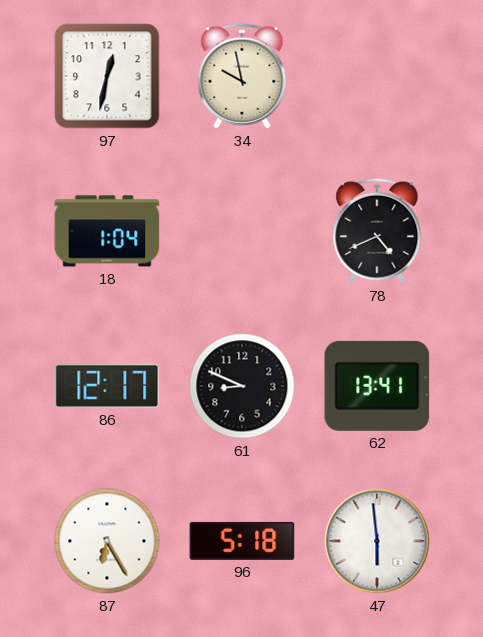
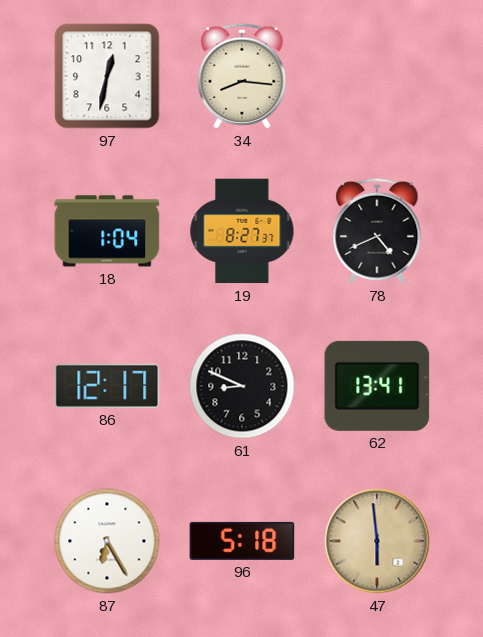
34: 9:58 -> 8:16 (242, 76)
19: none -> 8:27 (242, 231)
47 dial: white -> champagne (377, 541)
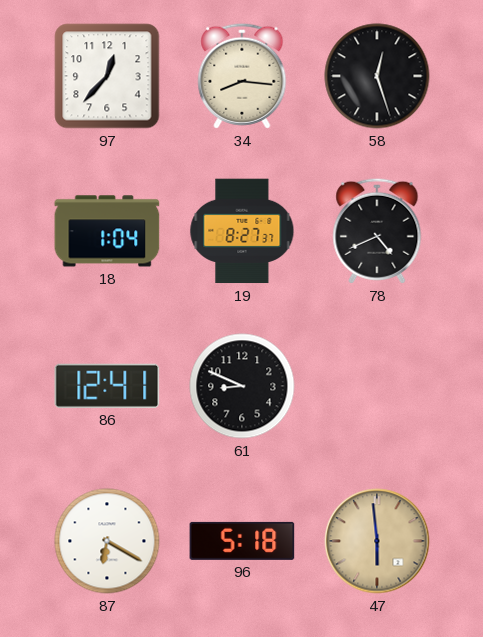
97: 12:32 -> 12:37 (107, 76)
58: none -> 12:27 (377, 76)
86: 12:17 -> 12:41 (107, 386)
62: 13:41 -> none (377, 386)
87: 6:25 -> 6:20 (107, 541)
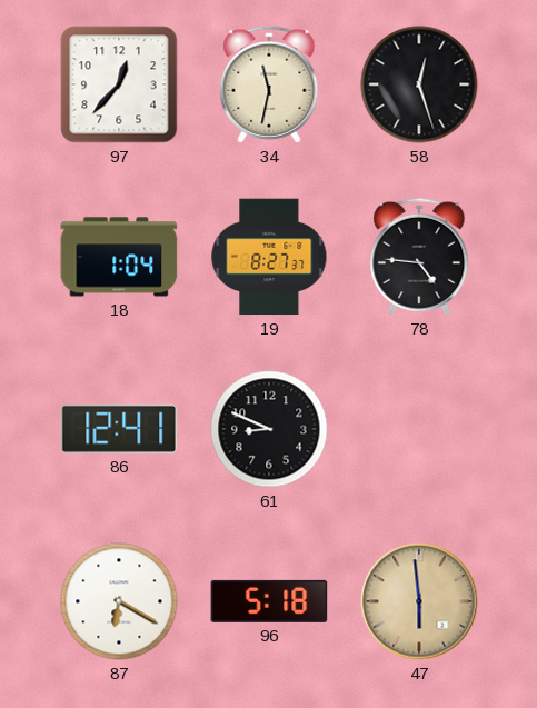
34: 8:16 -> 11:32 (269, 84)
78: 4:41 -> 4:46 (419, 257)
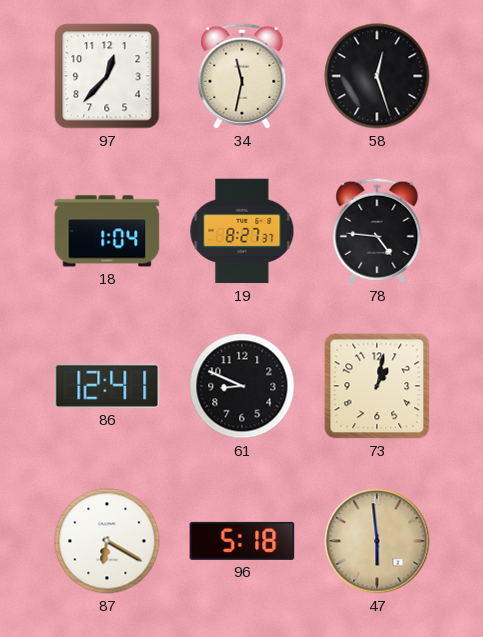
73: none -> 1:02 (377, 386)
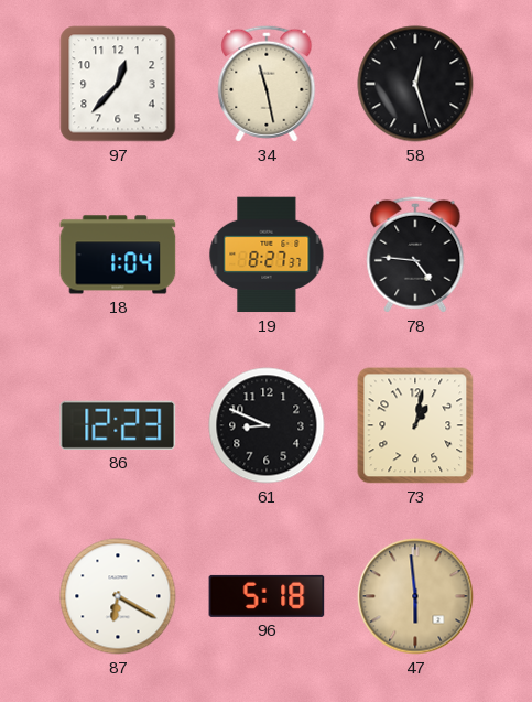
34: 11:32 -> 11:28 (267, 84)
86: 12:41 -> 12:23 (118, 425)
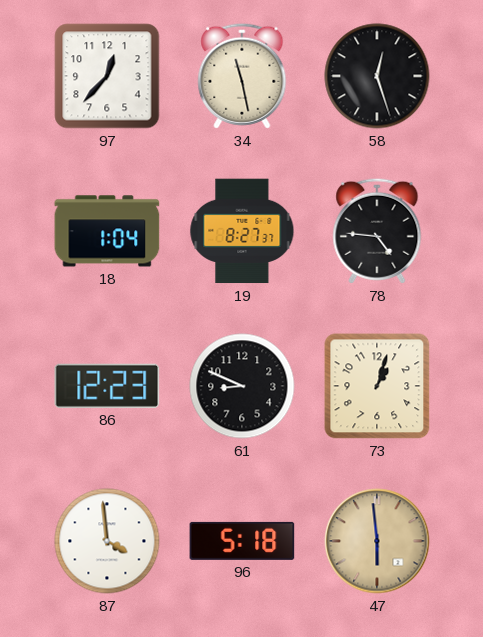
73: 1:02 -> 1:03 (377, 386)
87: 6:20 -> 3:59 (107, 541)
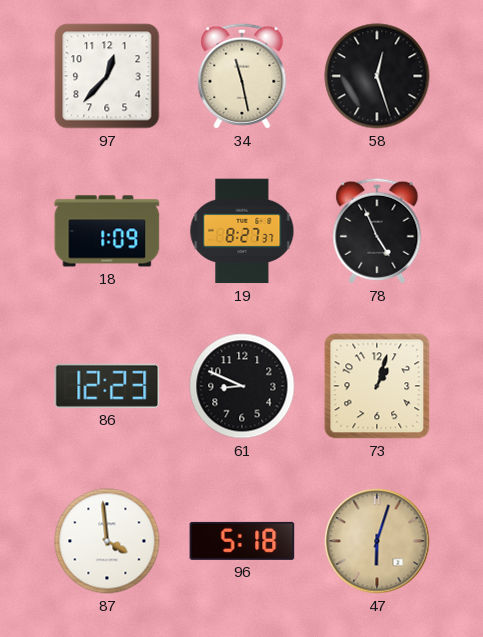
18: 1:04 -> 1:09 (107, 231)
78: 4:46 -> 4:56 (377, 231)
47: 5:59 -> 6:03 (377, 541)
